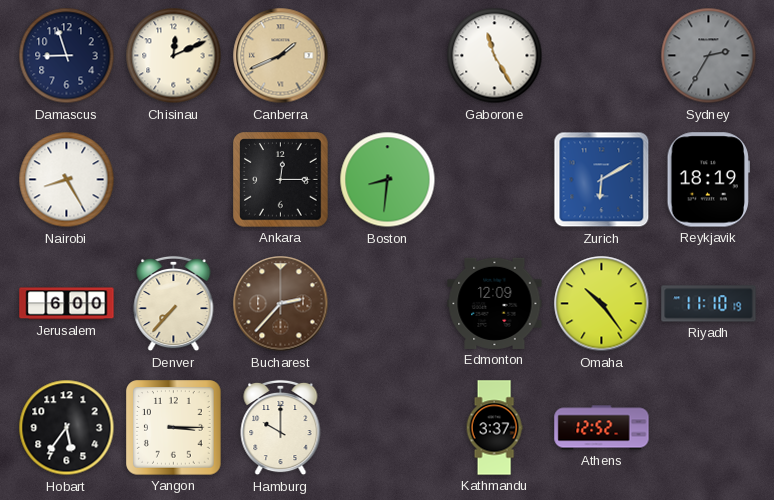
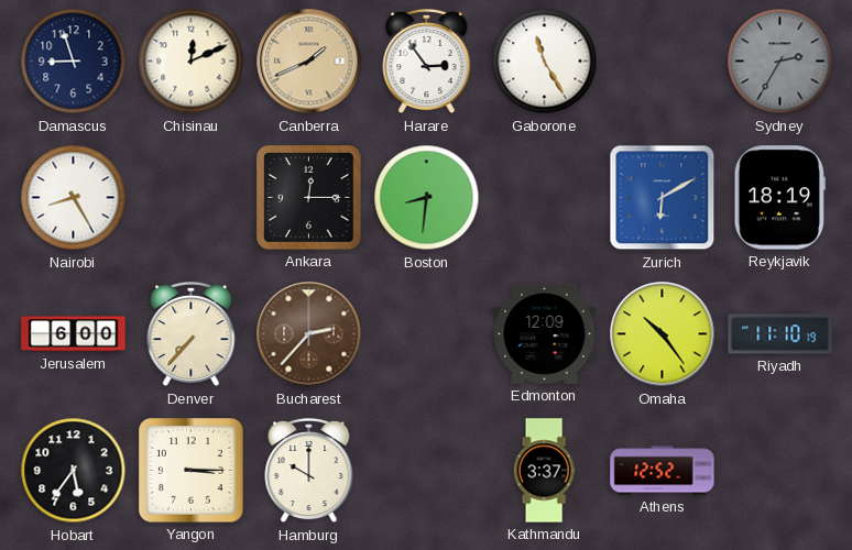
Harare: none -> 2:54 (427, 62)
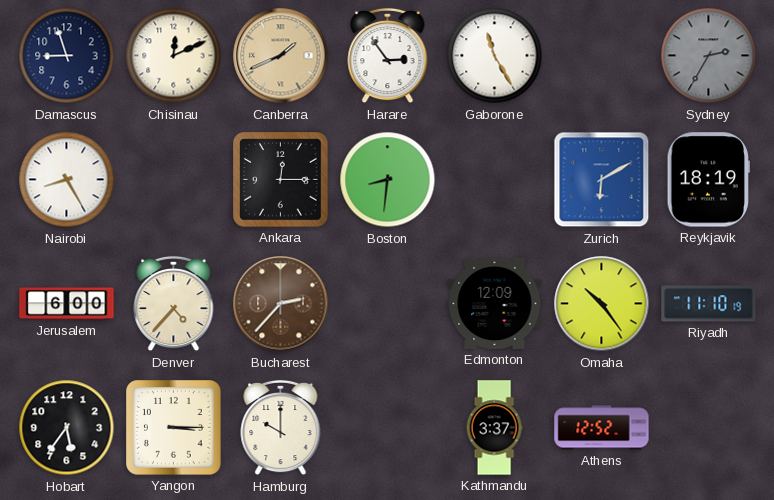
Denver: 7:37 -> 4:37 (174, 304)
